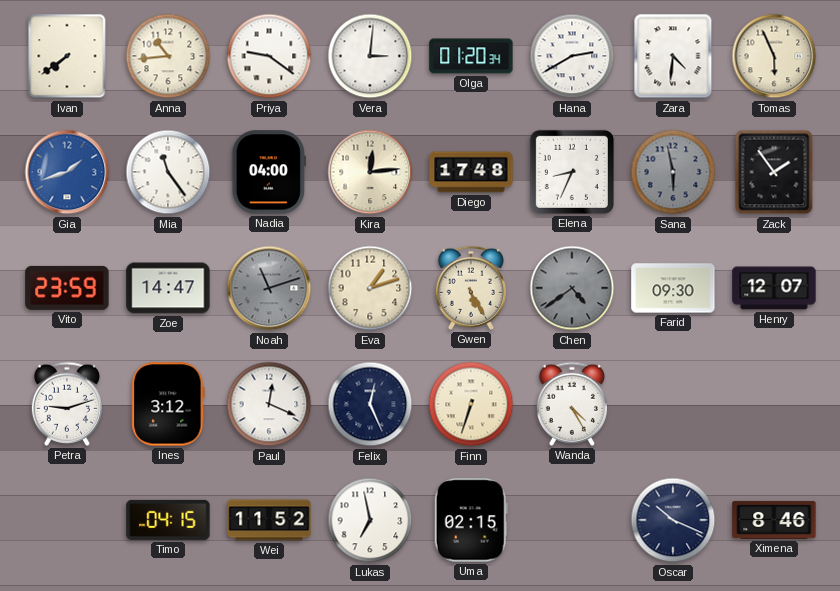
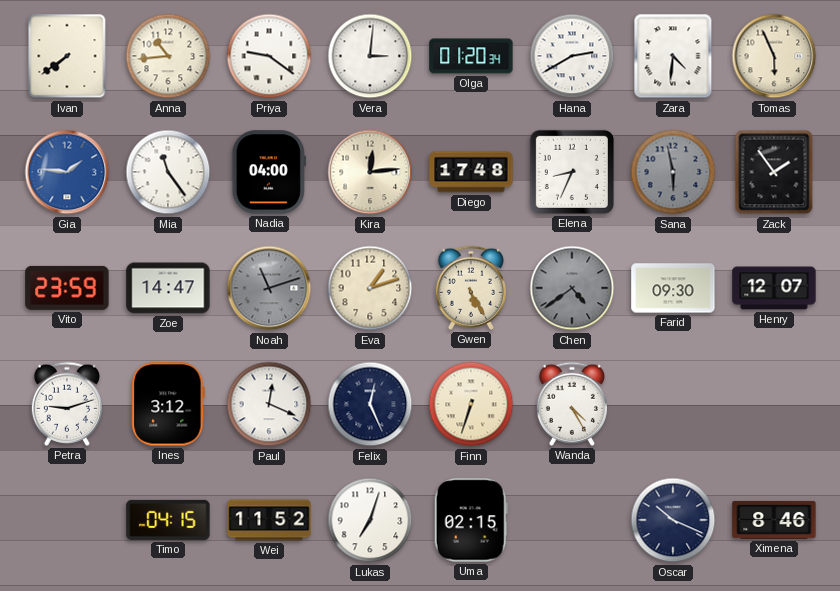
Gia: 1:42 -> 1:46 (67, 172)
Lukas: 6:58 -> 7:03 (370, 520)
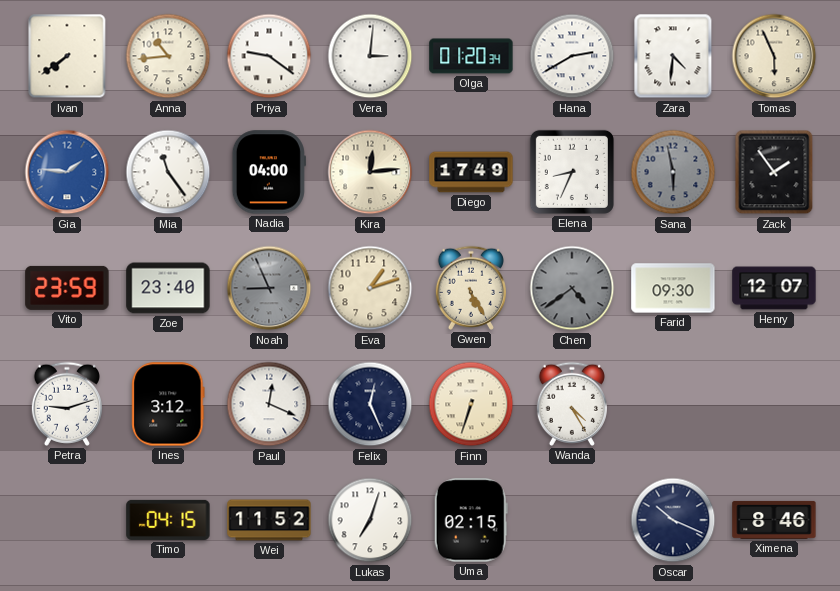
Diego: 17:48 -> 17:49 (471, 172)
Zoe: 14:47 -> 23:40 (168, 288)
Noah: 11:12 -> 8:56 (269, 288)
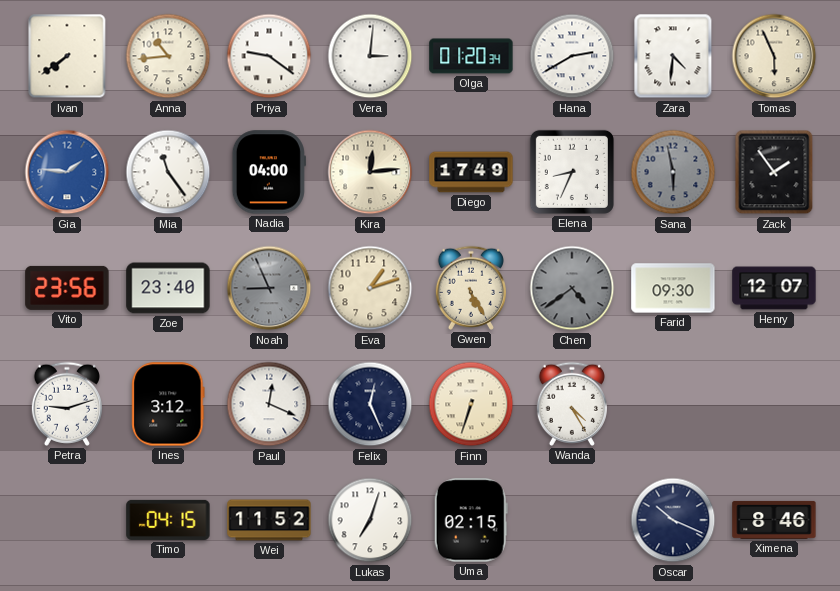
Vito: 23:59 -> 23:56 (67, 288)
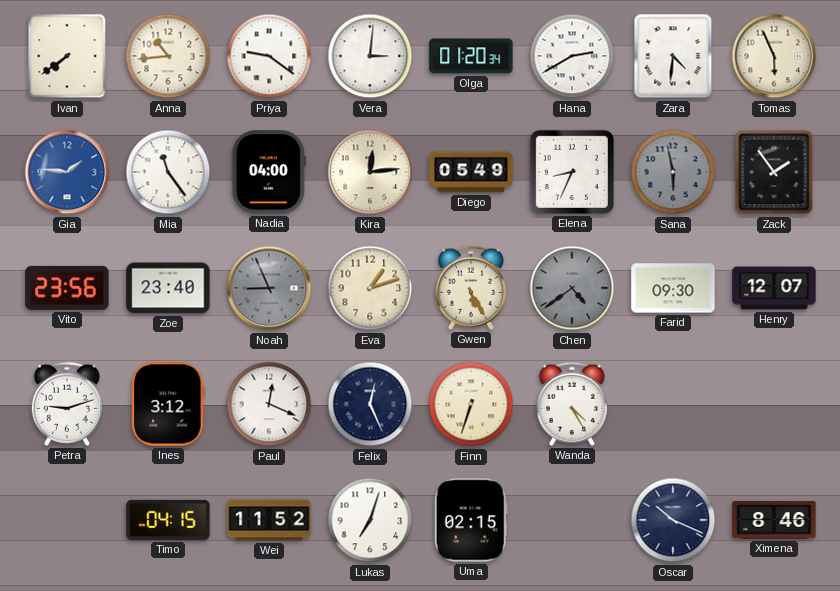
Diego: 17:49 -> 05:49 (471, 172)
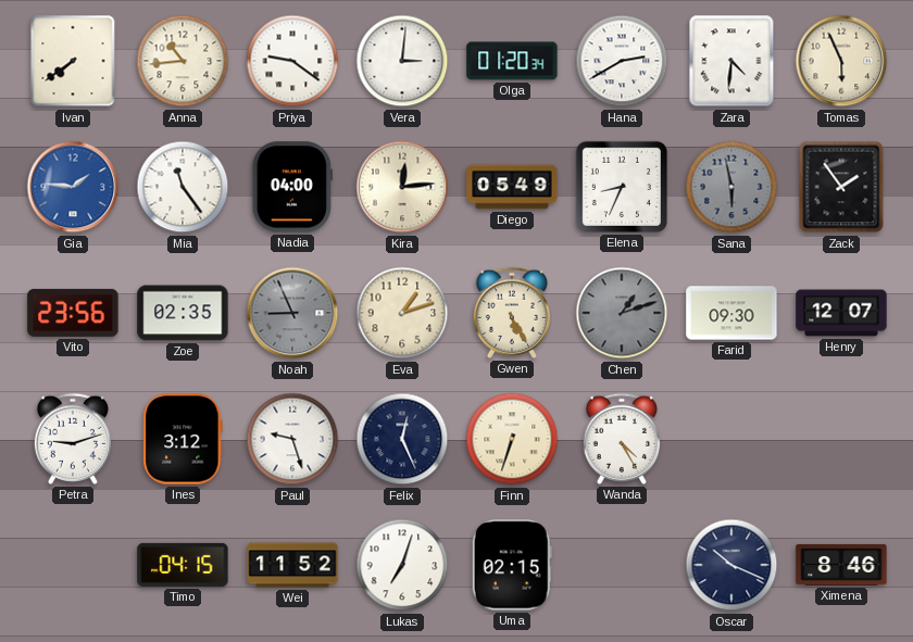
Zoe: 23:40 -> 02:35 (183, 313)
Chen: 4:39 -> 1:12 (622, 313)
Paul: 12:19 -> 9:27 (292, 439)
